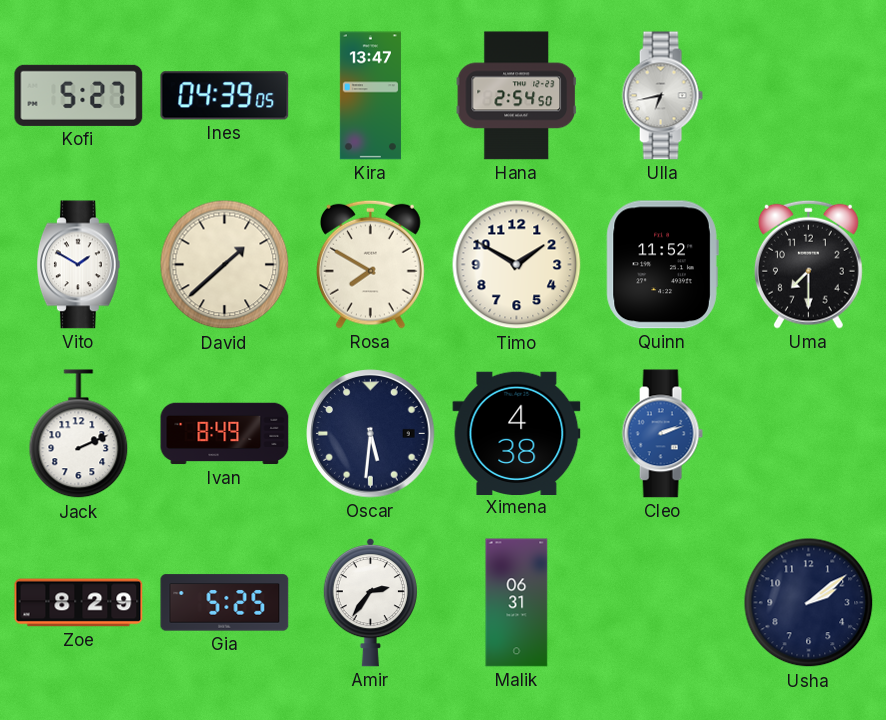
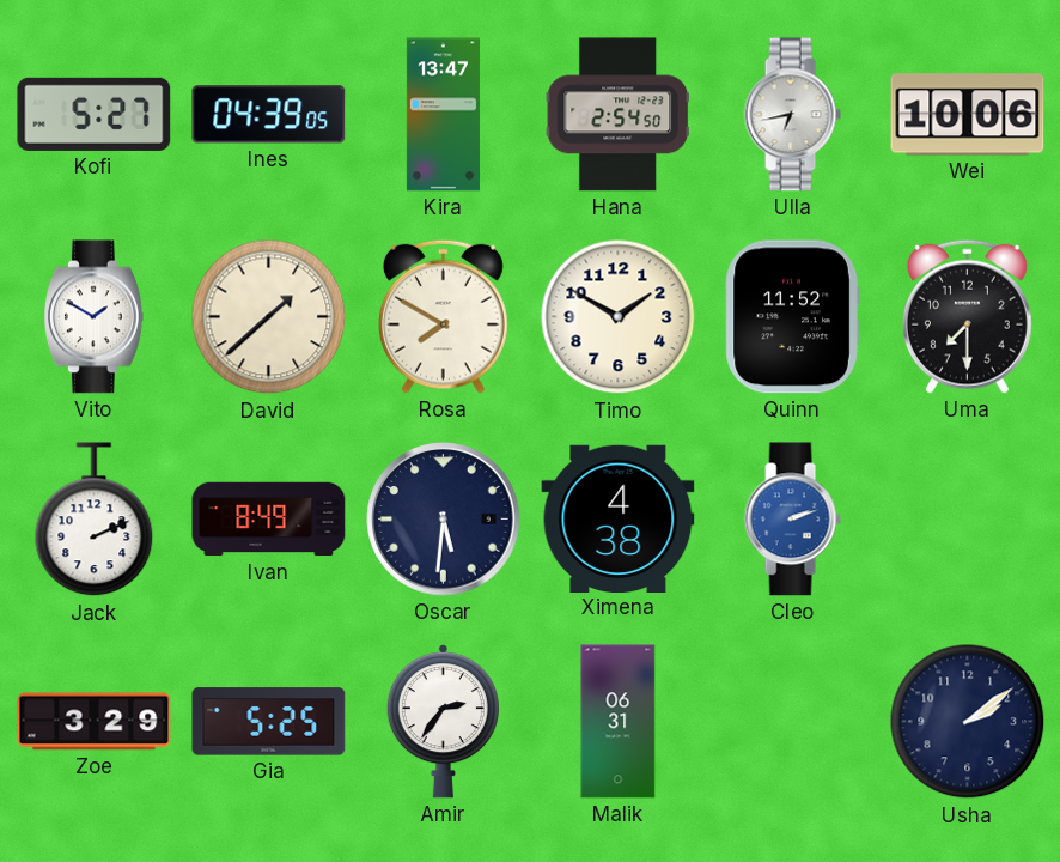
Wei: none -> 10:06 (968, 115)
Zoe: 8:29 -> 3:29 (95, 722)
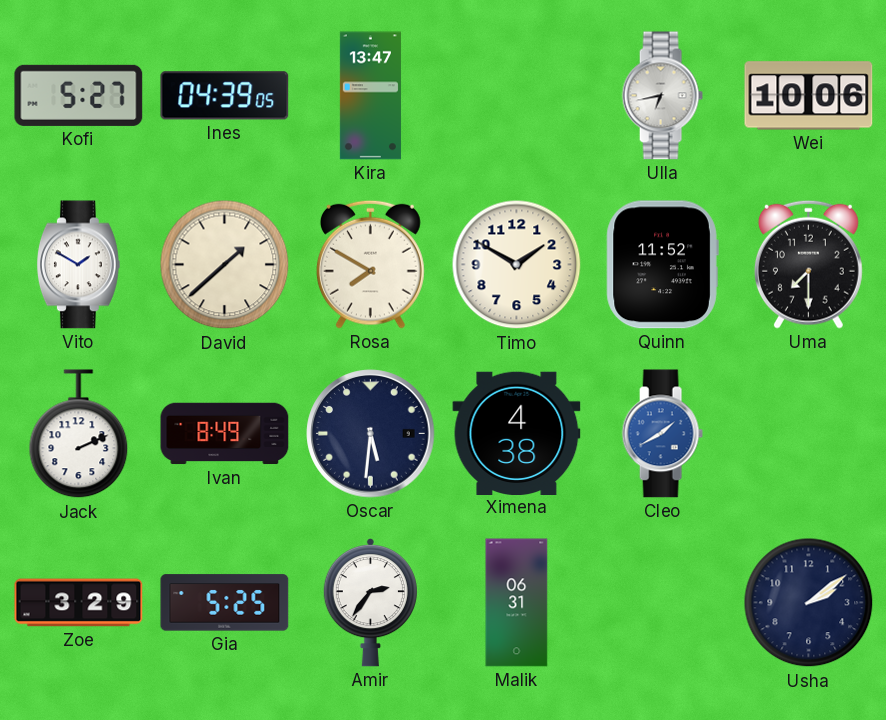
Hana: 2:54 -> none (617, 115)
Cleo: 2:12 -> 1:40 (662, 434)
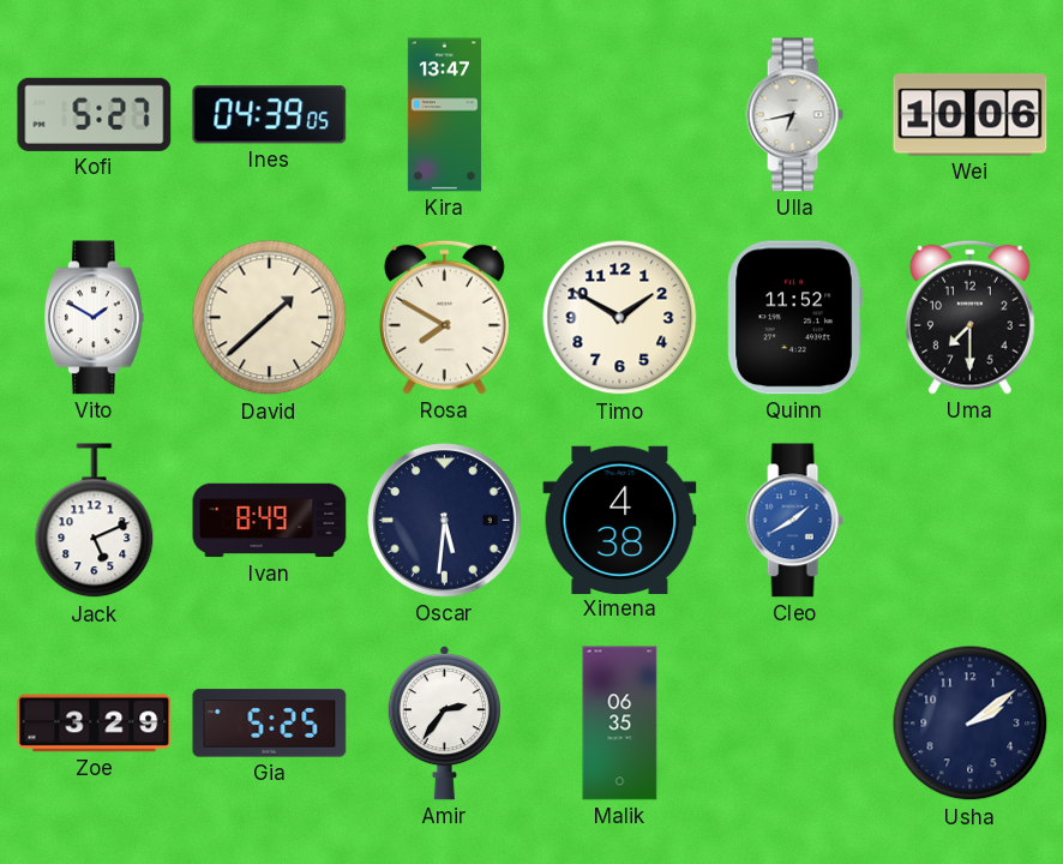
Jack: 2:11 -> 5:11 (95, 521)
Malik: 06:31 -> 06:35 (620, 724)
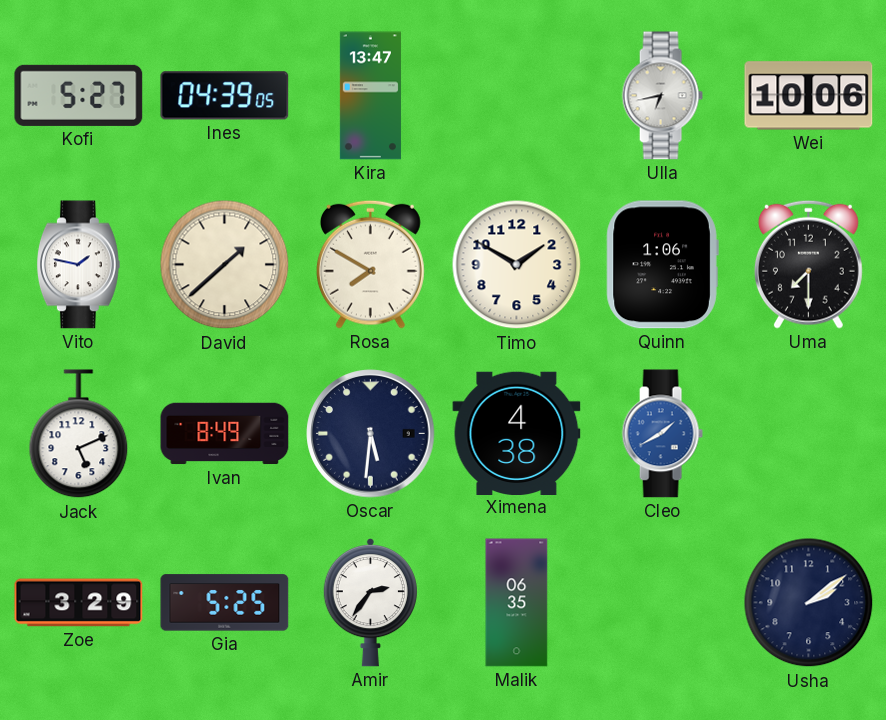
Vito: 1:50 -> 1:47 (78, 265)
Quinn: 11:52 -> 1:06 (662, 265)
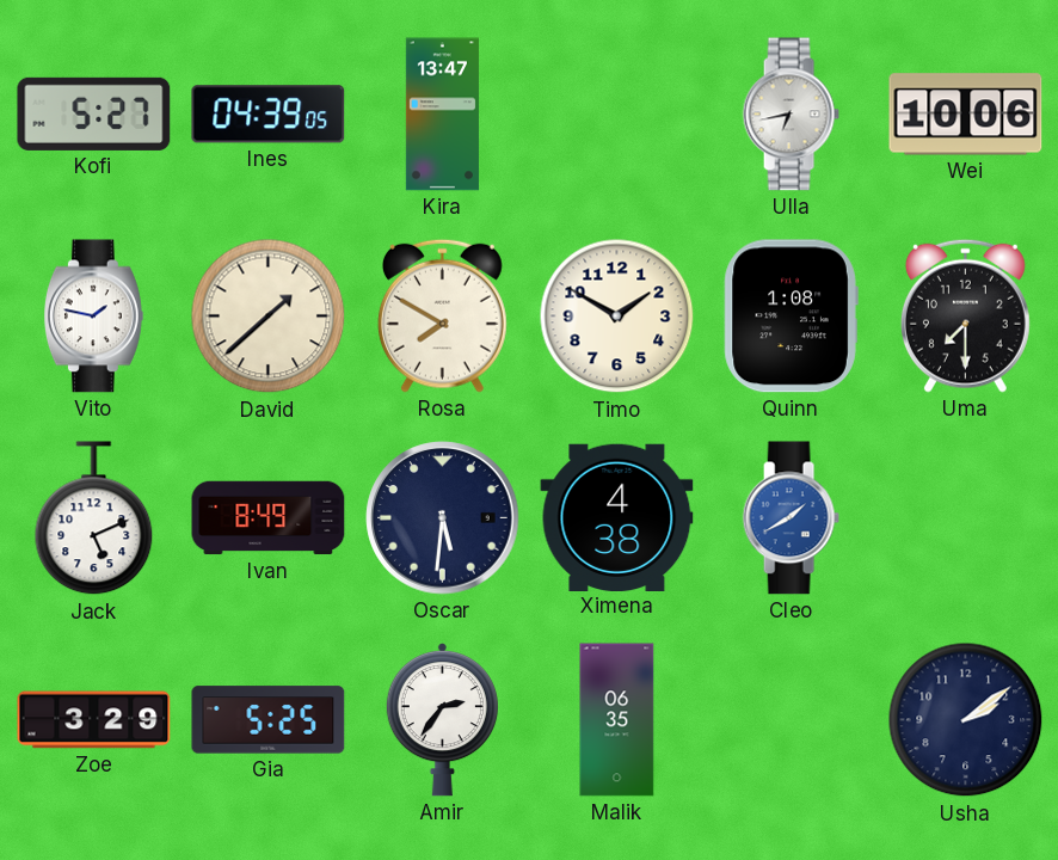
Quinn: 1:06 -> 1:08 (791, 317)
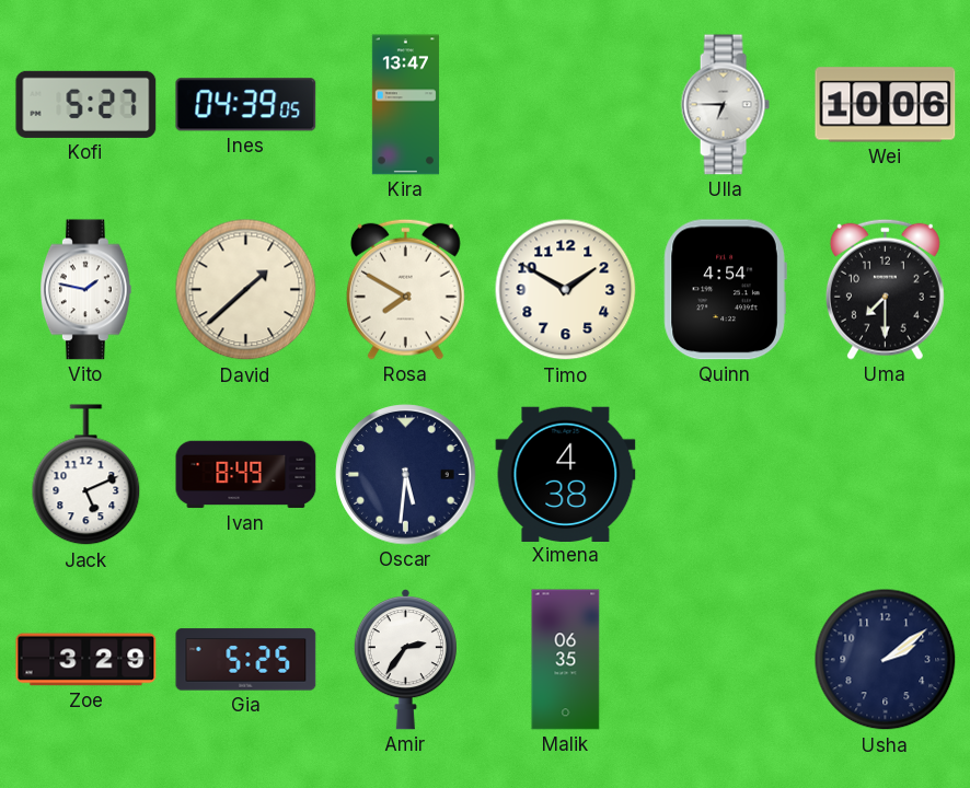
Ulla: 6:43 -> 6:45 (725, 105)
Quinn: 1:08 -> 4:54 (725, 290)
Cleo: 1:40 -> none (791, 518)
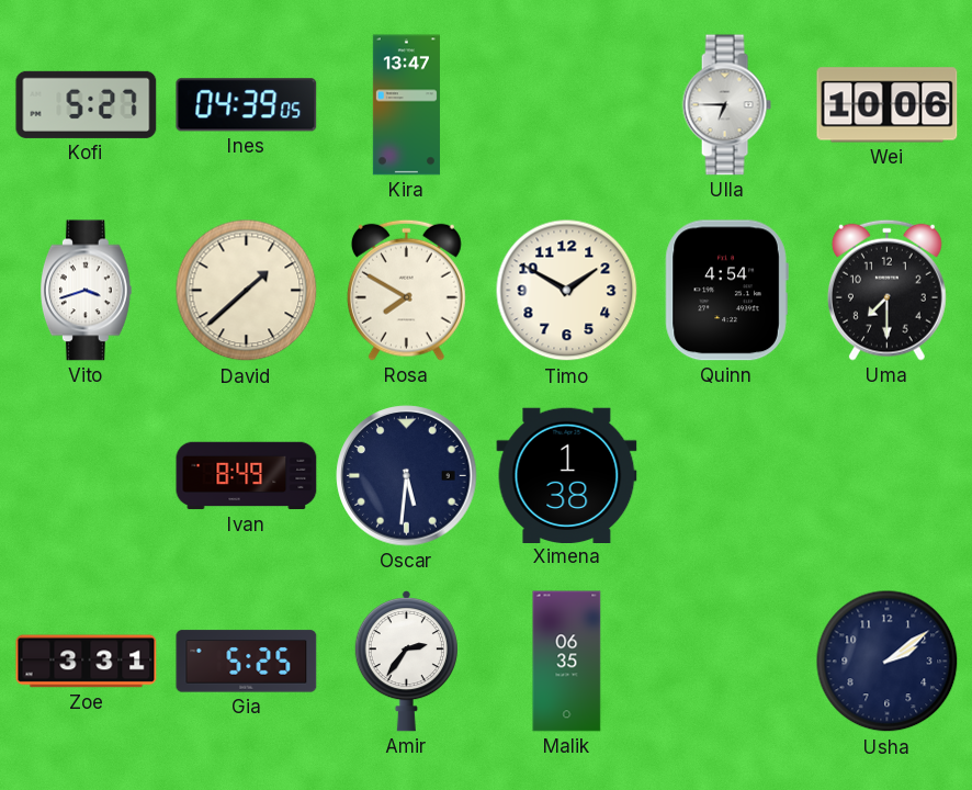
Vito: 1:47 -> 3:42 (86, 291)
Jack: 5:11 -> none (86, 475)
Ximena: 4:38 -> 1:38 (567, 475)
Zoe: 3:29 -> 3:31 (87, 662)
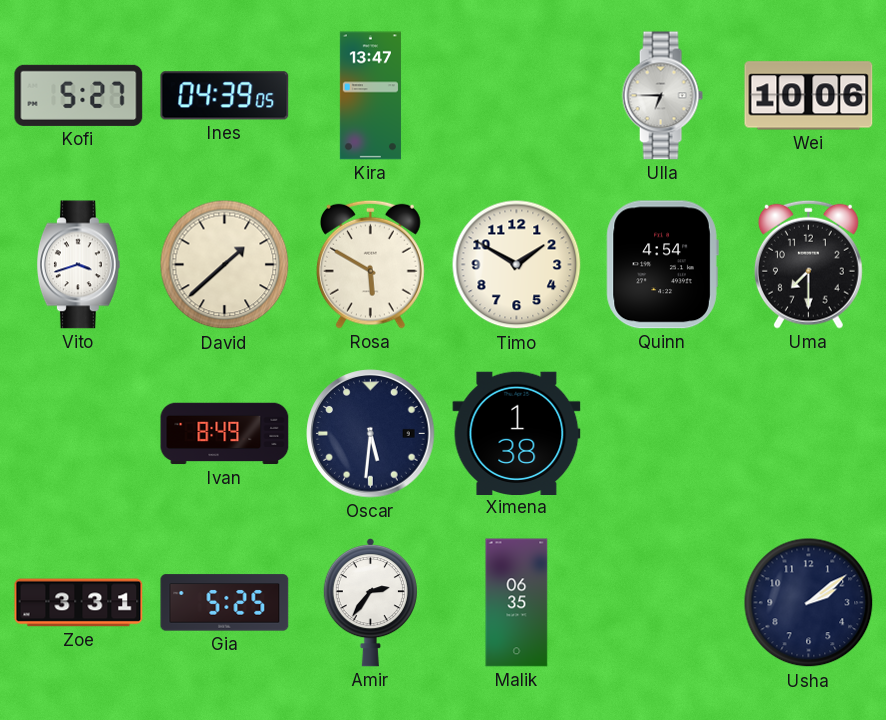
Rosa: 7:50 -> 5:50 (370, 264)
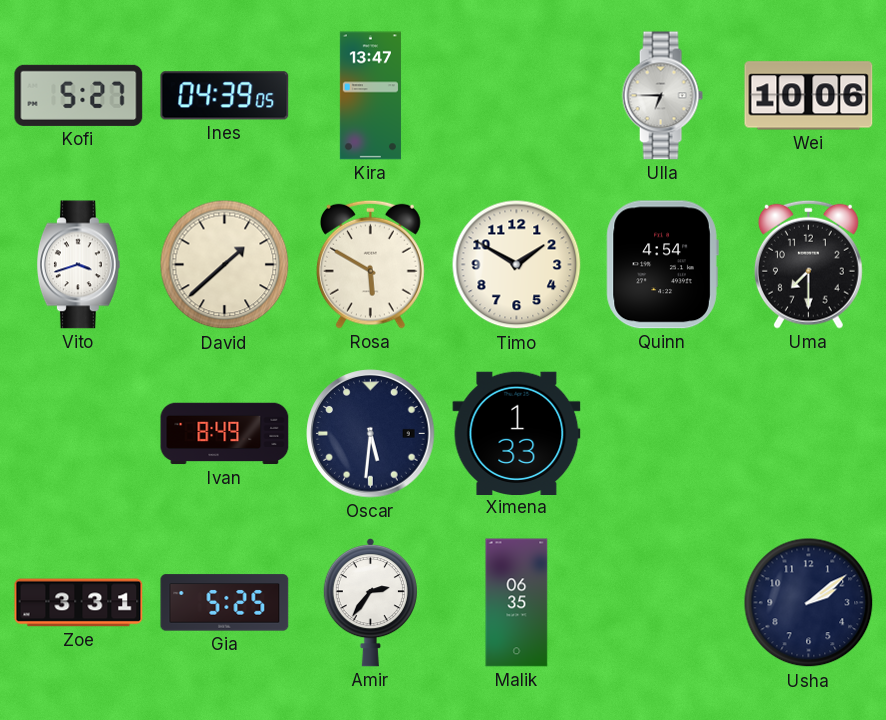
Ximena: 1:38 -> 1:33 (517, 433)
